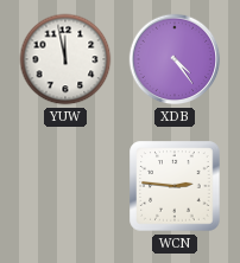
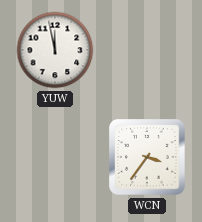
XDB: 4:24 -> none (175, 59)
WCN: 2:46 -> 3:36 (147, 157)
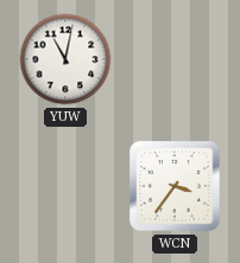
YUW: 11:58 -> 11:02 (65, 59)
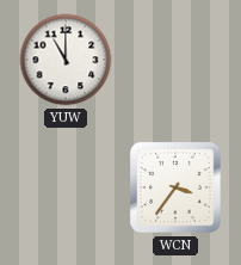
YUW: 11:02 -> 11:00 (66, 60)
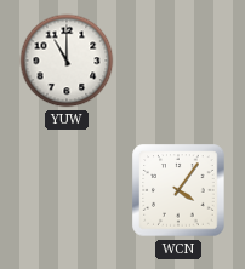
WCN: 3:36 -> 4:06 (178, 190)
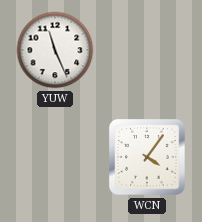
YUW: 11:00 -> 11:26 (55, 50)
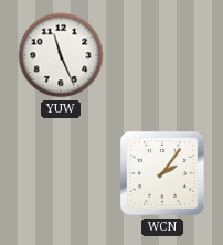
WCN: 4:06 -> 2:06 (162, 173)
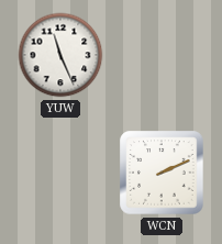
WCN: 2:06 -> 2:11 (162, 173)
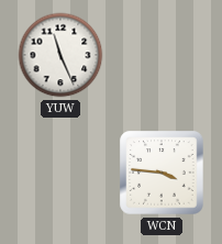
WCN: 2:11 -> 3:46 (162, 173)
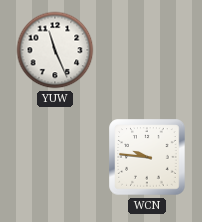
WCN: 3:46 -> 9:46 (147, 157)
